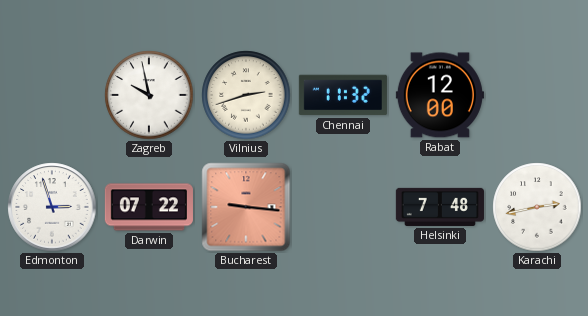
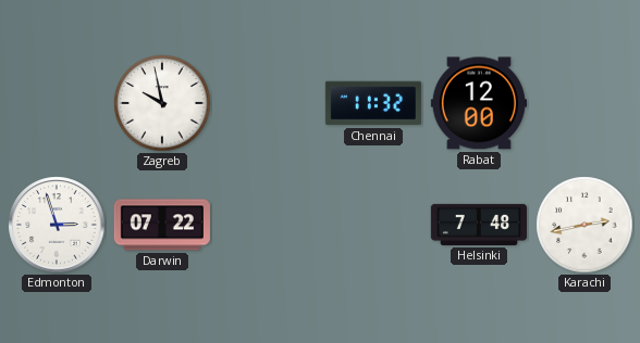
Vilnius: 2:42 -> none (246, 95)
Bucharest: 9:16 -> none (246, 207)
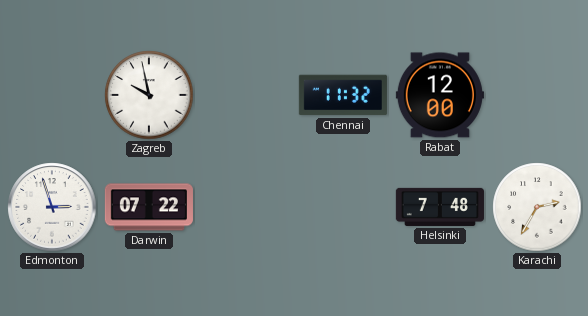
Karachi: 2:43 -> 2:35 (537, 207)
